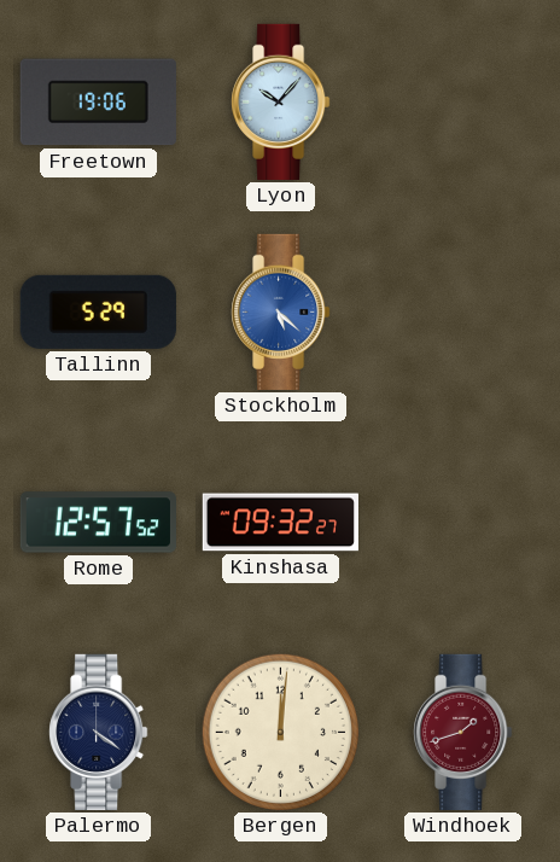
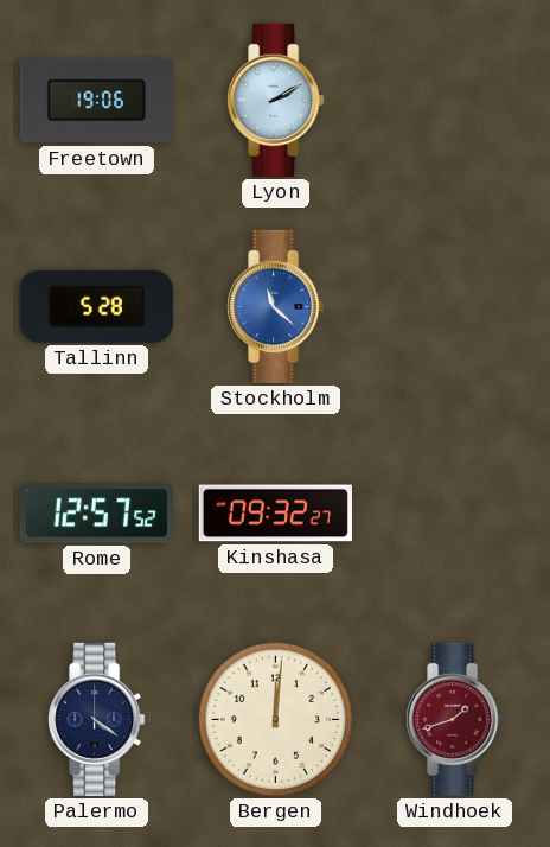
Lyon: 10:07 -> 2:10 (276, 100)
Tallinn: 5:29 -> 5:28 (96, 306)
Stockholm: 5:22 -> 11:22 (276, 306)
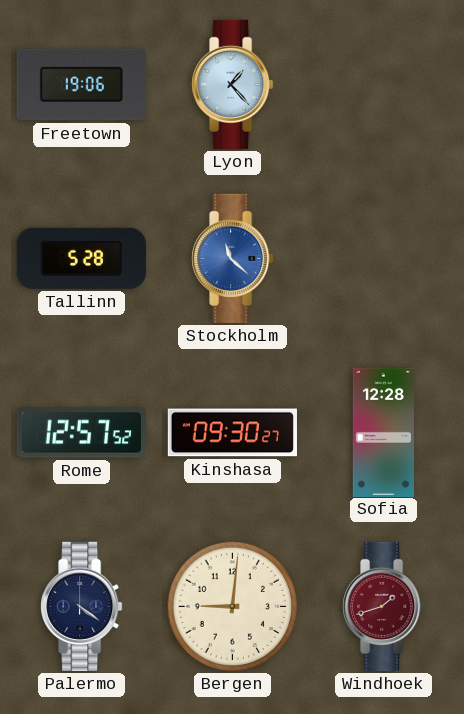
Lyon: 2:10 -> 1:23 (233, 84)
Kinshasa: 09:32 -> 09:30 (232, 433)
Sofia: none -> 12:28 (383, 432)
Bergen: 12:01 -> 9:01 (232, 606)
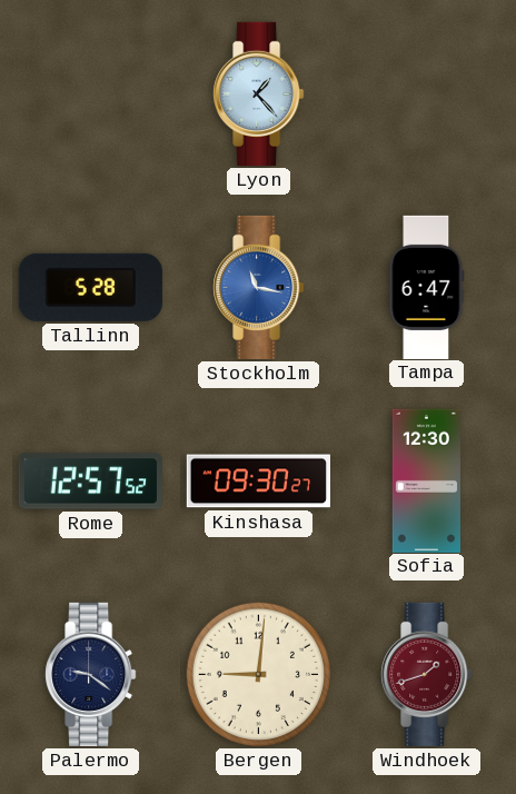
Freetown: 19:06 -> none (81, 85)
Stockholm: 11:22 -> 11:17 (259, 287)
Tampa: none -> 6:47 (427, 287)
Sofia: 12:28 -> 12:30 (426, 480)
Palermo: 4:21 -> 9:21 (91, 674)
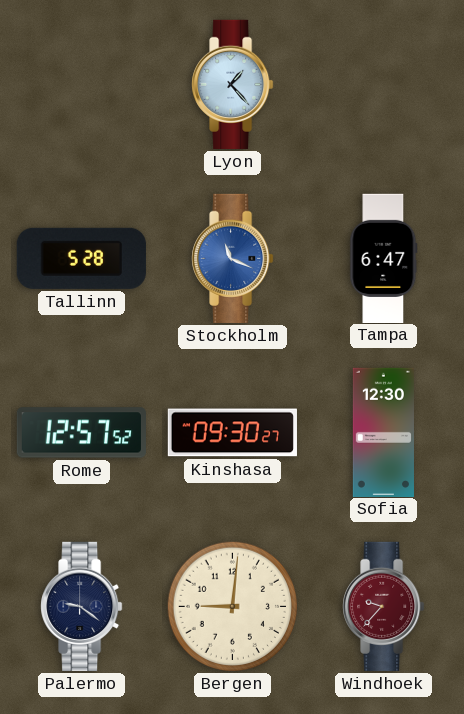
Stockholm: 11:17 -> 11:19 (233, 258)
Windhoek: 1:42 -> 9:37 (384, 606)
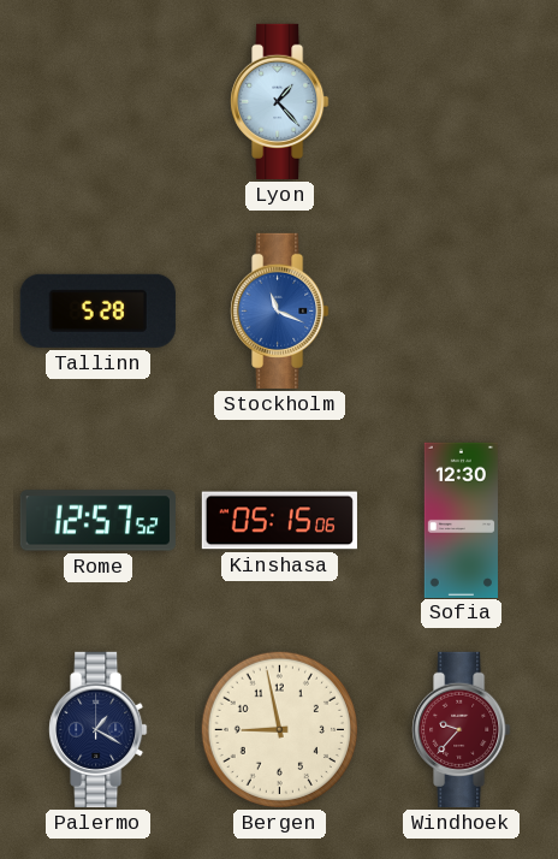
Tampa: 6:47 -> none (384, 258)
Kinshasa: 09:30 -> 05:15 (279, 521)
Palermo: 9:21 -> 1:20 (99, 729)
Bergen: 9:01 -> 8:58 (279, 729)
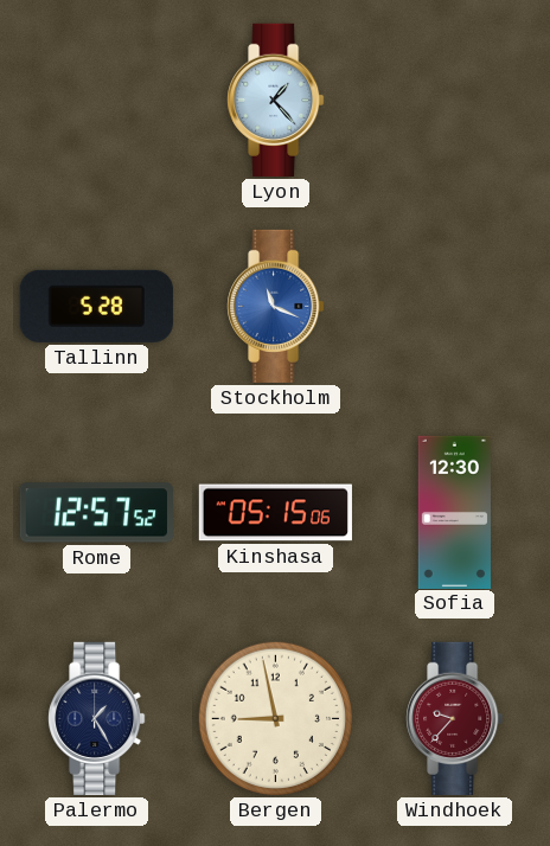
Palermo: 1:20 -> 1:25 (97, 718)
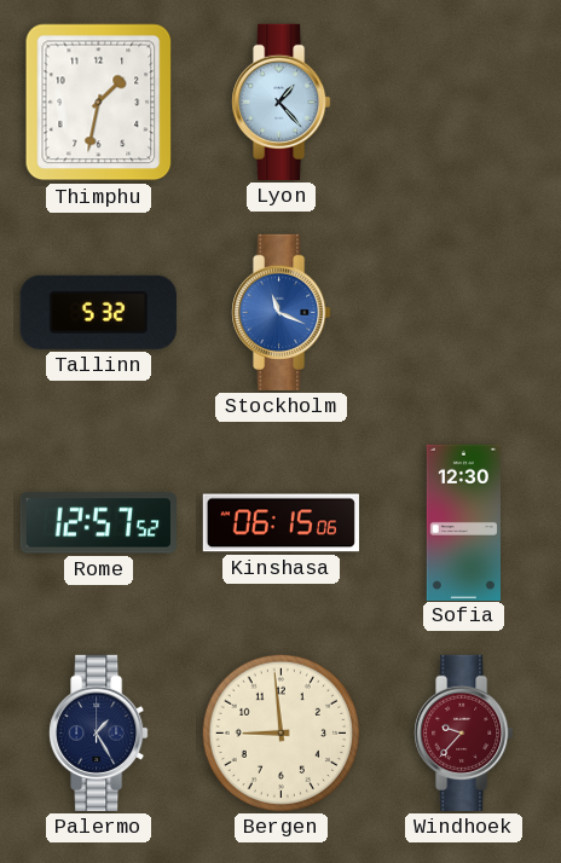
Thimphu: none -> 1:32 (99, 103)
Tallinn: 5:28 -> 5:32 (98, 312)
Kinshasa: 05:15 -> 06:15 (280, 523)
Bergen: 8:58 -> 8:59 (280, 732)
